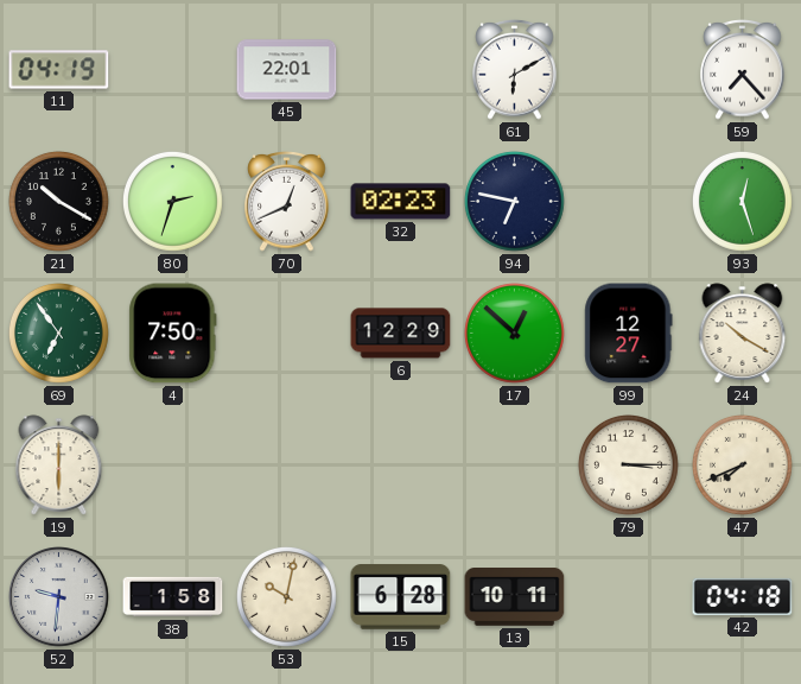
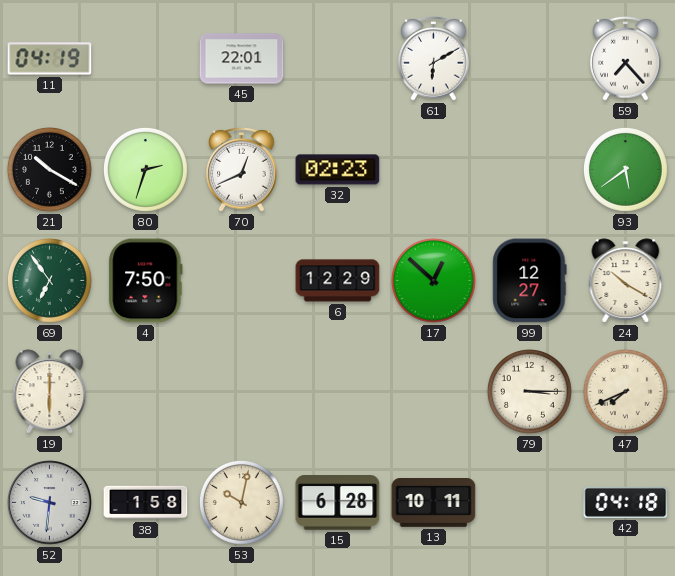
94: 6:47 -> none (515, 202)
93: 12:27 -> 5:39 (626, 170)
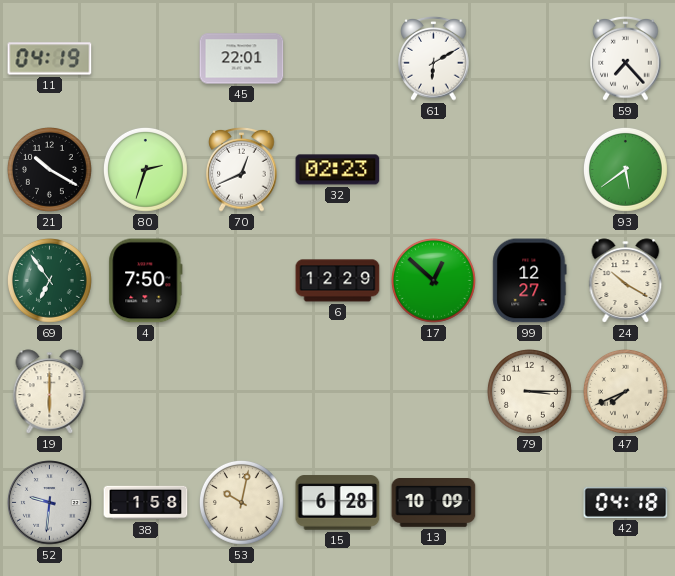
13: 10:11 -> 10:09 (434, 503)
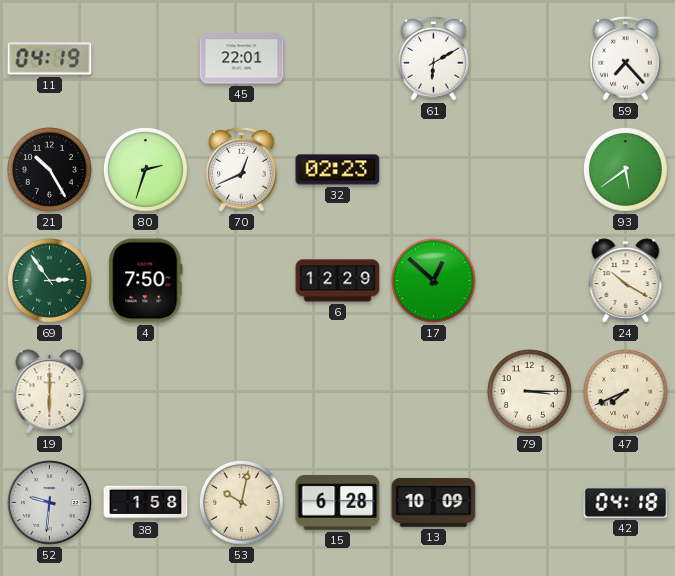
21: 10:20 -> 10:25 (50, 170)
69: 6:54 -> 2:54 (50, 281)
99: 12:27 -> none (530, 281)
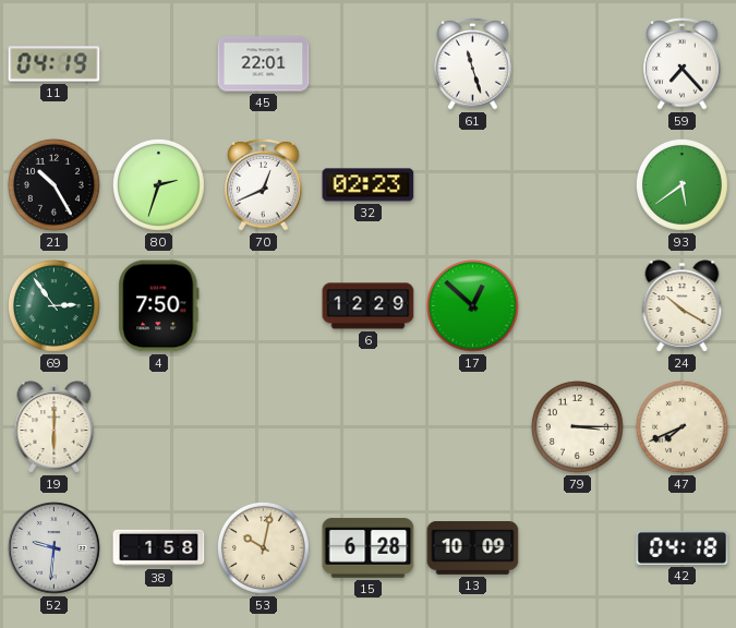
61: 6:10 -> 11:27 (473, 64)
